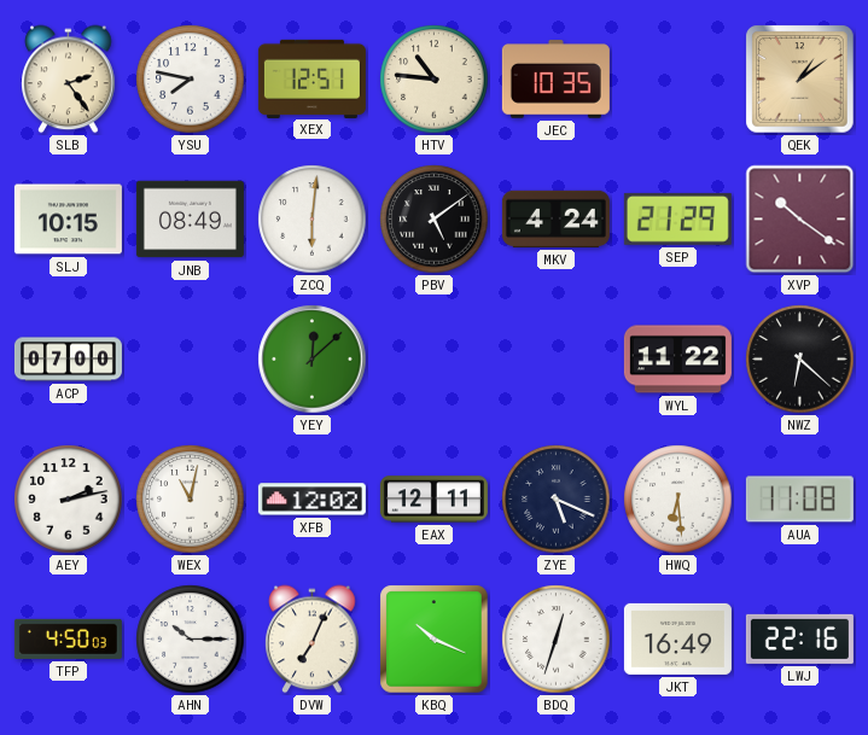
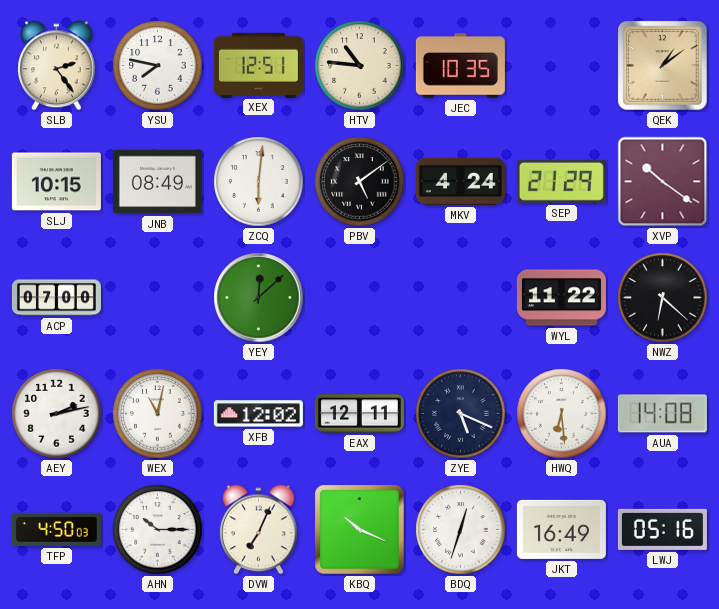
AUA: 11:08 -> 14:08 (662, 414)
LWJ: 22:16 -> 05:16 (662, 529)
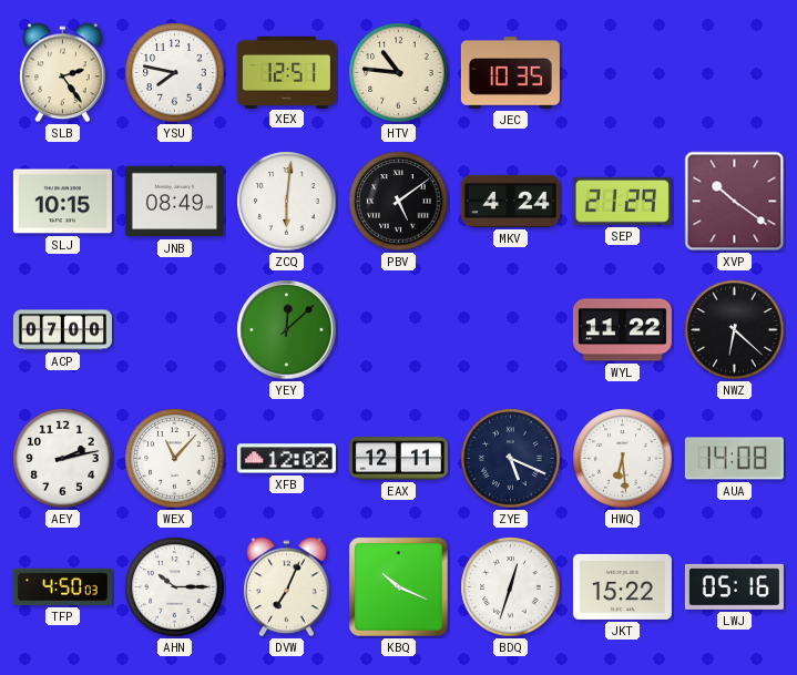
QEK: 1:09 -> none (663, 66)
WEX: 11:02 -> 11:07 (175, 459)
JKT: 16:49 -> 15:22 (622, 586)
